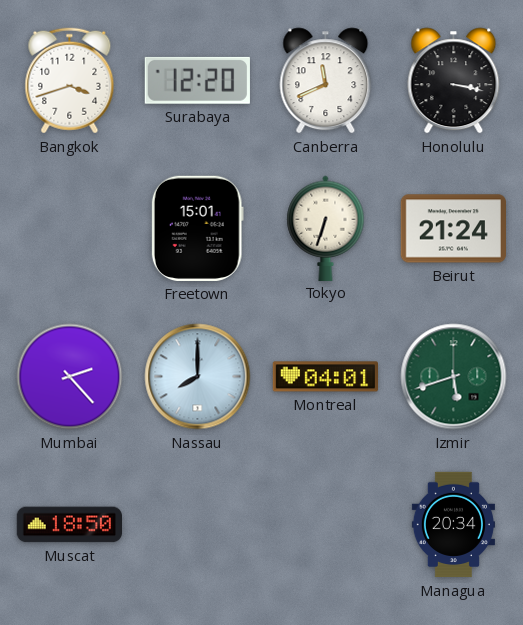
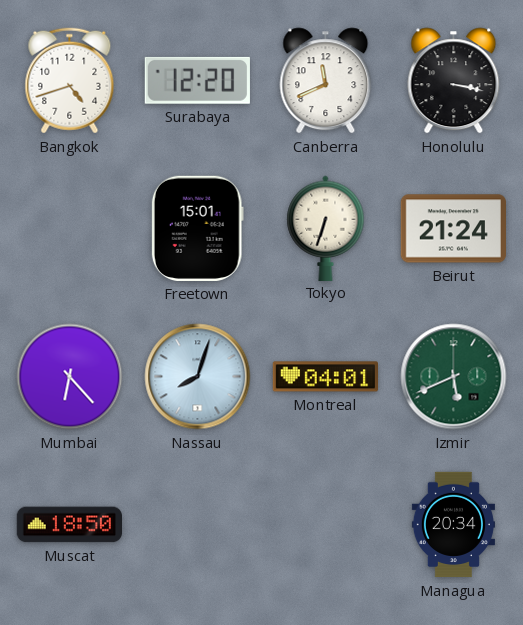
Bangkok: 3:42 -> 4:42 (70, 81)
Mumbai: 2:23 -> 6:23 (70, 377)
Nassau: 8:00 -> 8:03 (198, 377)
Izmir: 5:42 -> 5:41 (454, 377)
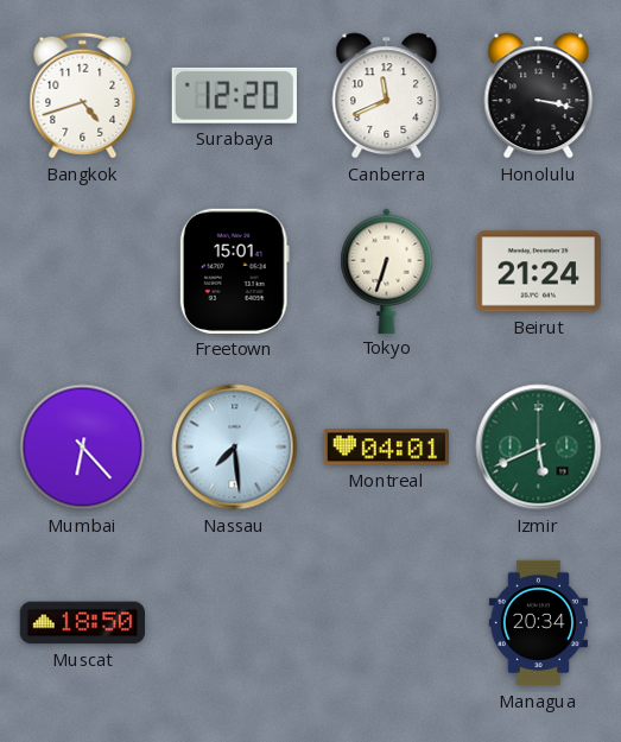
Nassau: 8:03 -> 7:29 (235, 448)
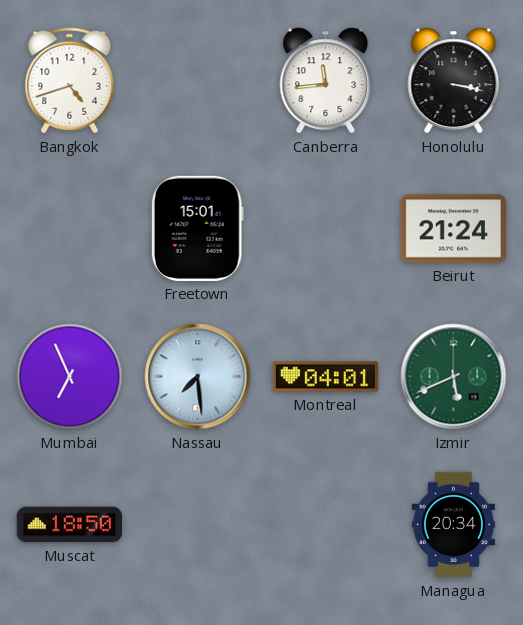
Surabaya: 12:20 -> none (234, 95)
Canberra: 11:41 -> 11:44 (326, 81)
Tokyo: 6:33 -> none (387, 271)
Mumbai: 6:23 -> 6:56 (70, 377)
